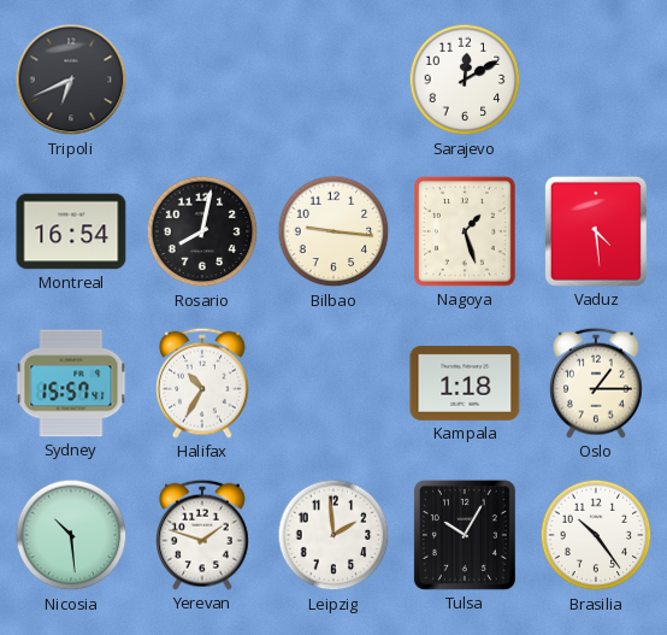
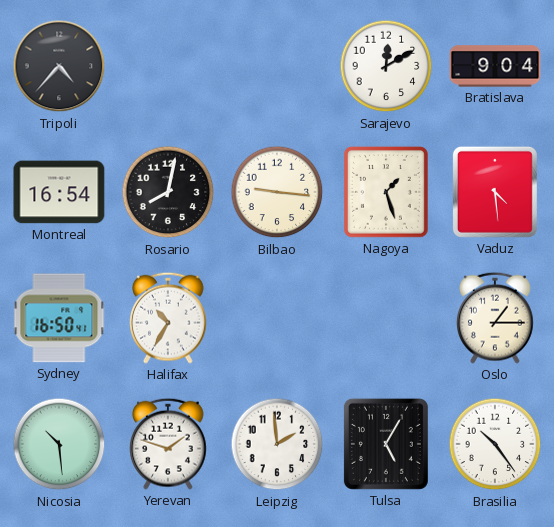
Tripoli: 6:41 -> 4:37 (59, 66)
Bratislava: none -> 9:04 (495, 66)
Sydney: 15:57 -> 16:50 (59, 318)
Kampala: 1:18 -> none (465, 383)
Tulsa: 10:05 -> 5:05 (386, 444)
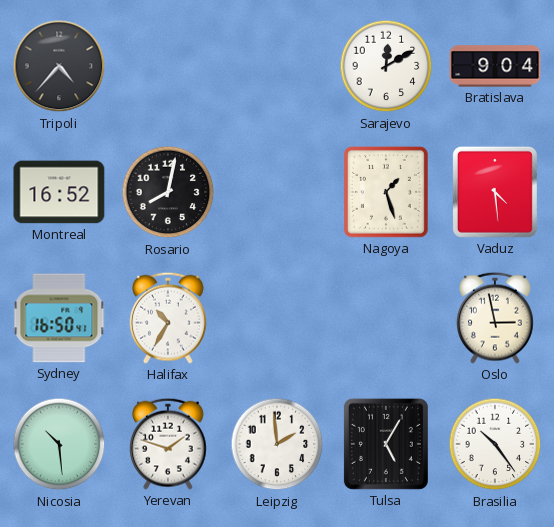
Montreal: 16:54 -> 16:52 (59, 192)
Bilbao: 9:16 -> none (277, 192)
Oslo: 1:15 -> 2:58 (496, 318)
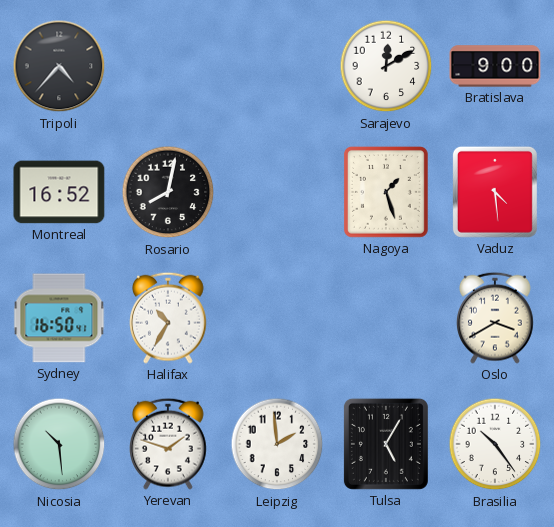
Bratislava: 9:04 -> 9:00 (495, 66)
Oslo: 2:58 -> 3:40 (496, 318)
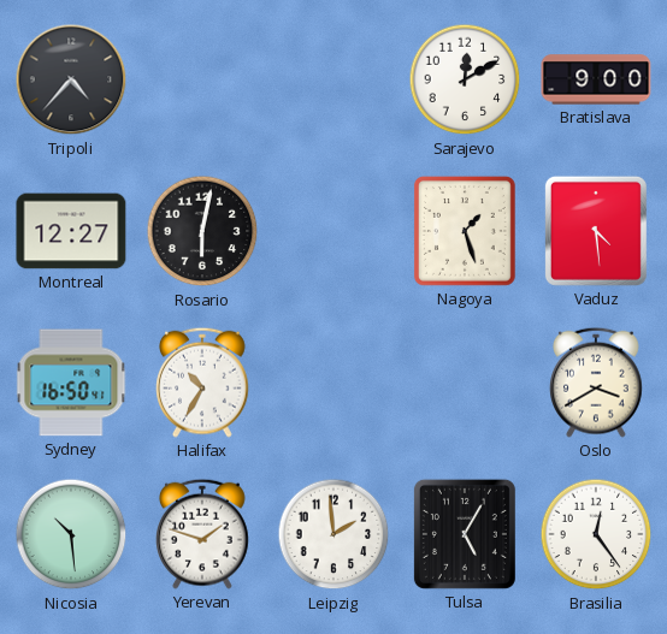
Montreal: 16:52 -> 12:27 (71, 231)
Rosario: 8:02 -> 6:02 (202, 231)
Brasilia: 10:24 -> 12:24 (596, 534)
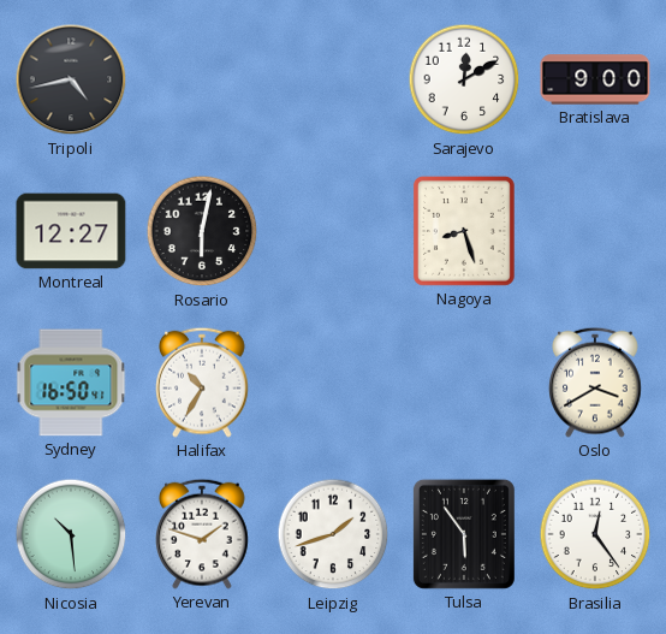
Tripoli: 4:37 -> 4:43 (71, 79)
Nagoya: 1:27 -> 8:27 (464, 231)
Vaduz: 4:29 -> none (596, 231)
Leipzig: 1:59 -> 1:42 (333, 534)
Tulsa: 5:05 -> 5:54 (464, 534)
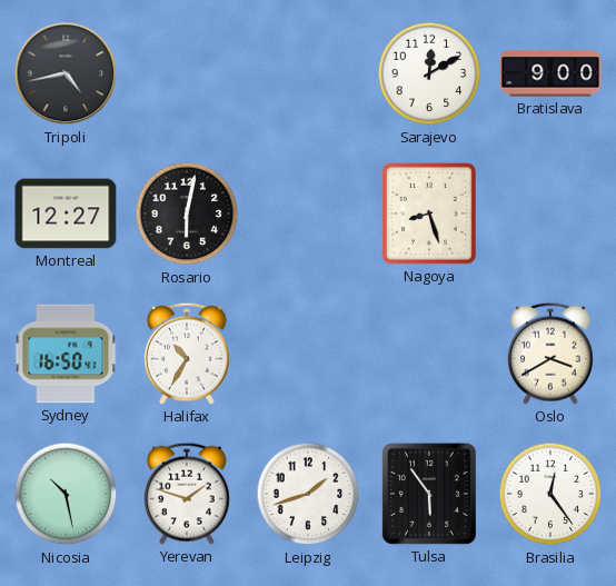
Nicosia: 10:29 -> 10:28 (66, 494)
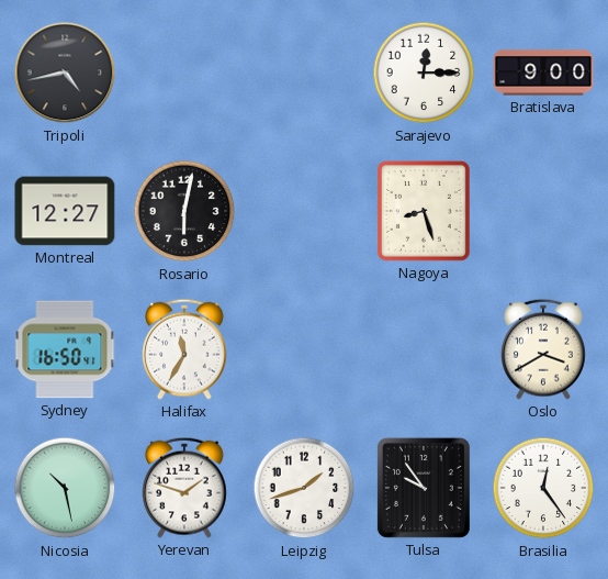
Sarajevo: 12:10 -> 12:15 (424, 73)
Halifax: 10:35 -> 11:35 (185, 349)
Tulsa: 5:54 -> 9:54 (424, 488)
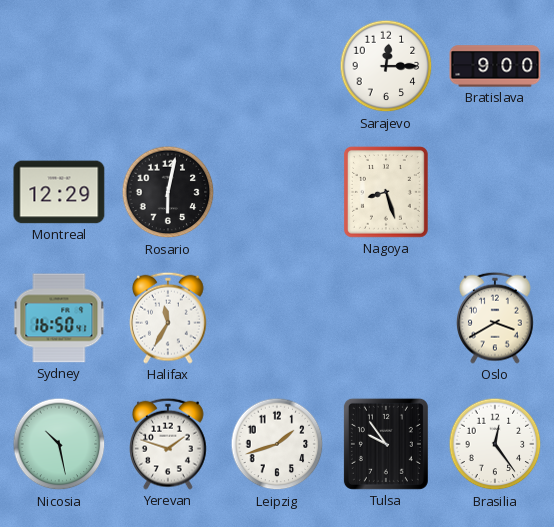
Tripoli: 4:43 -> none (65, 73)
Montreal: 12:27 -> 12:29 (59, 192)
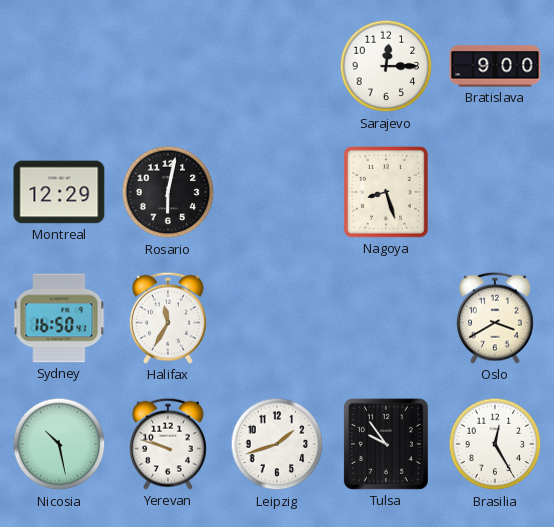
Yerevan: 1:48 -> 9:48 (169, 444)
Brasilia: 12:24 -> 12:25 (495, 444)
